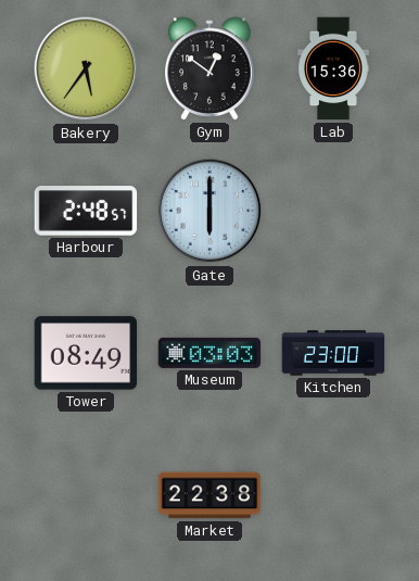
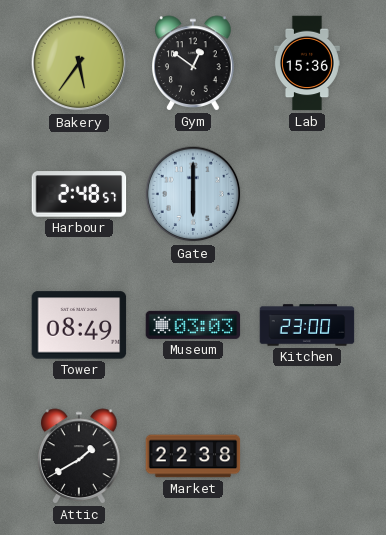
Attic: none -> 1:40 (79, 456)
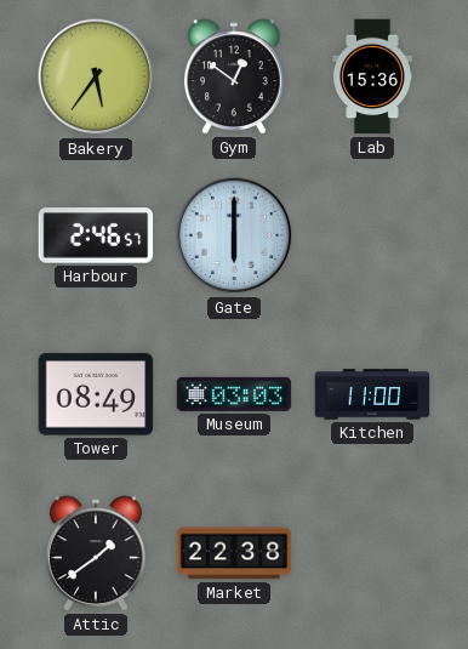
Harbour: 2:48 -> 2:46 (96, 235)
Kitchen: 23:00 -> 11:00 (372, 394)
Attic: 1:40 -> 1:39 (96, 553)
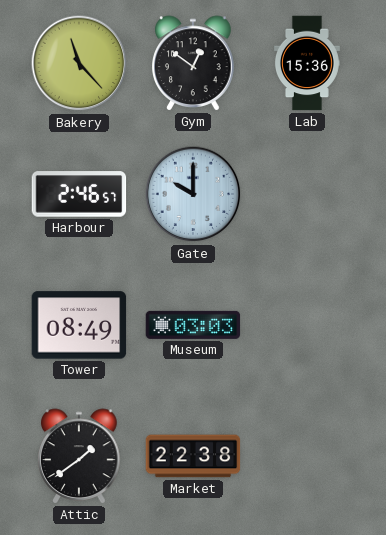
Bakery: 5:36 -> 11:23 (79, 63)
Gate: 6:00 -> 10:00 (193, 194)
Kitchen: 11:00 -> none (372, 394)
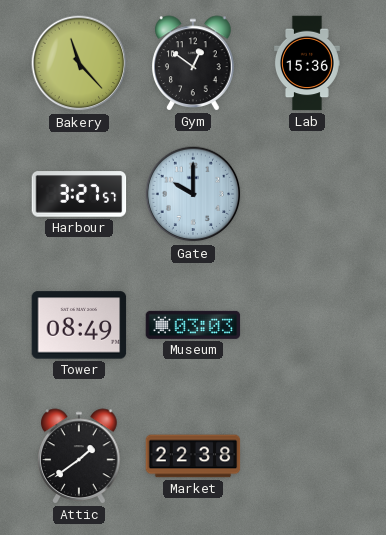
Harbour: 2:46 -> 3:27 (79, 194)
